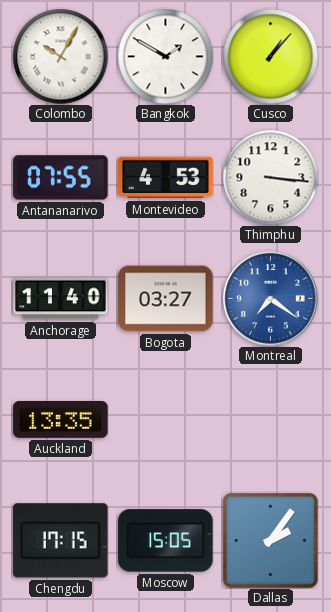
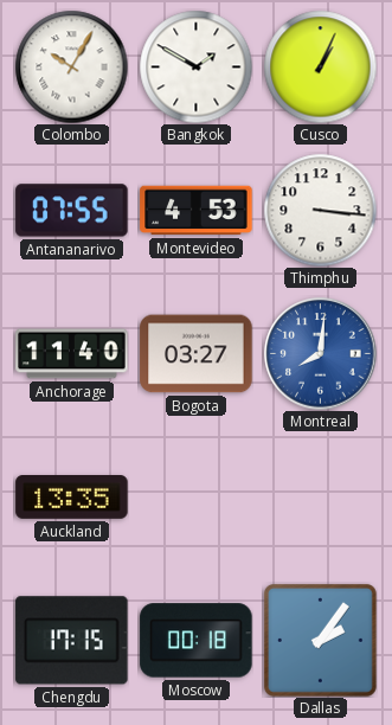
Cusco: 1:07 -> 1:04 (320, 66)
Montreal: 7:21 -> 8:01 (321, 354)
Moscow: 15:05 -> 00:18 (197, 641)
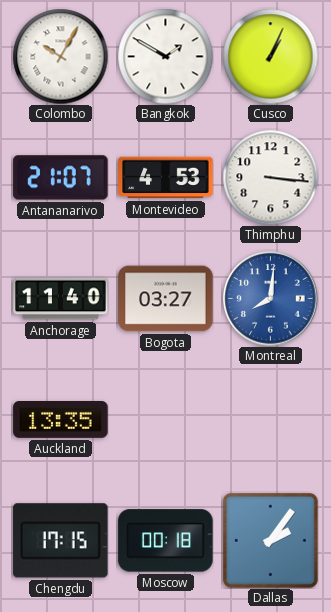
Antananarivo: 07:55 -> 21:07 (61, 178)
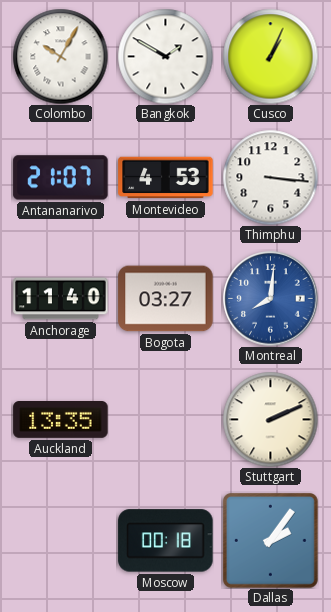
Stuttgart: none -> 2:11 (270, 419)
Chengdu: 17:15 -> none (61, 541)
